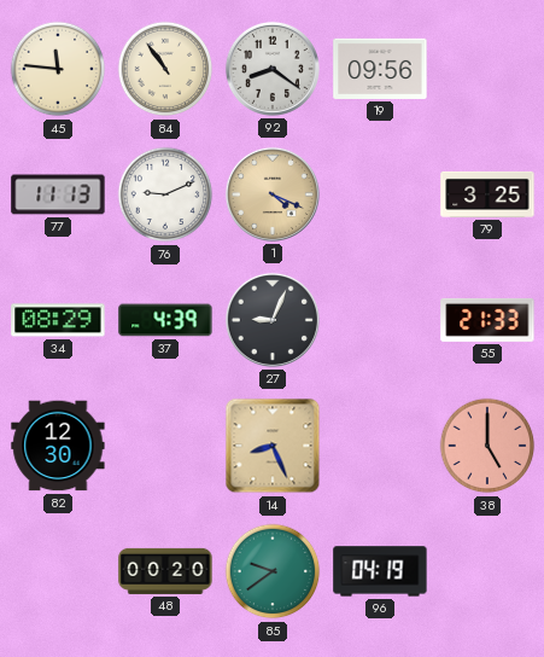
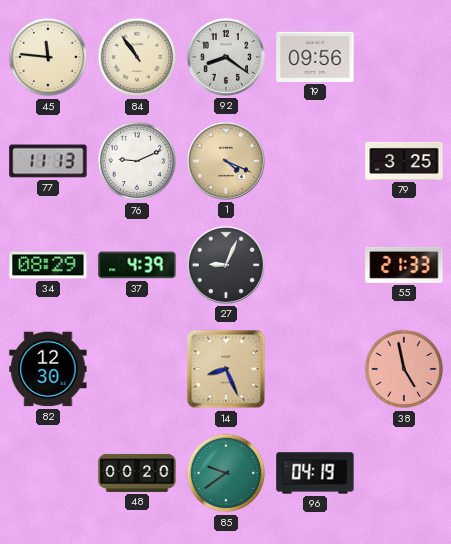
38: 5:00 -> 4:58 (404, 369)
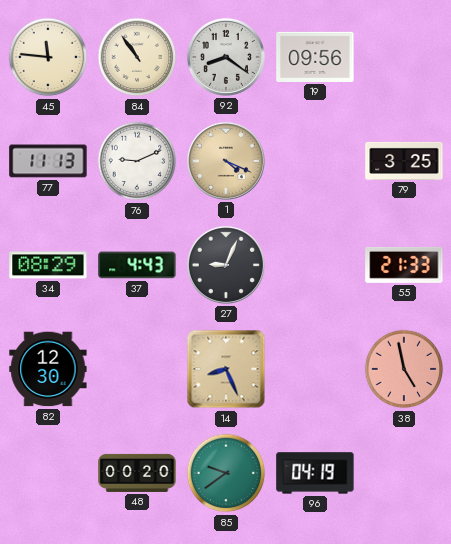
37: 4:39 -> 4:43 (137, 265)
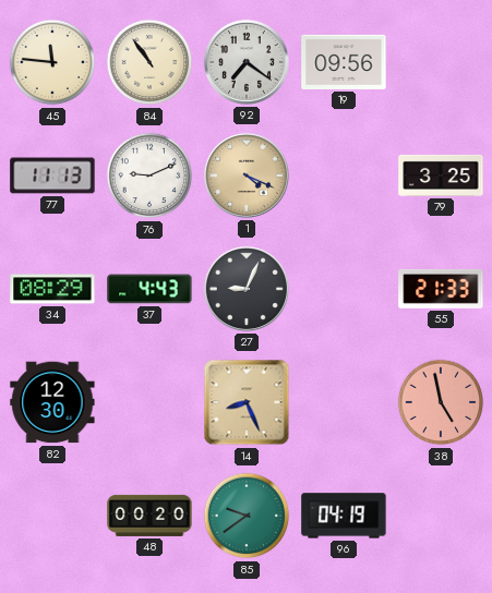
92: 8:21 -> 7:21 (247, 62)
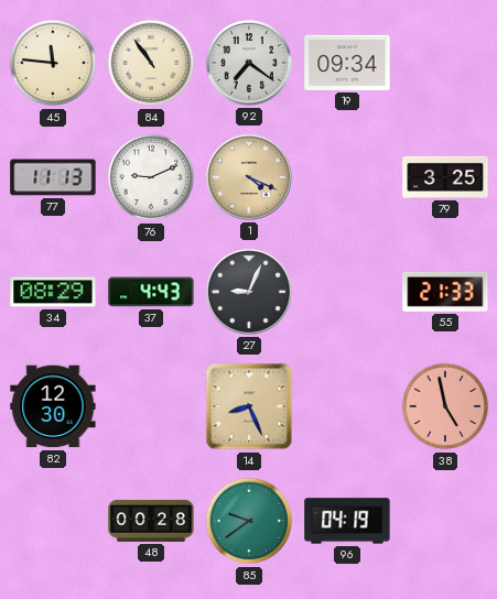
19: 09:56 -> 09:34 (347, 63)
48: 00:20 -> 00:28 (151, 521)
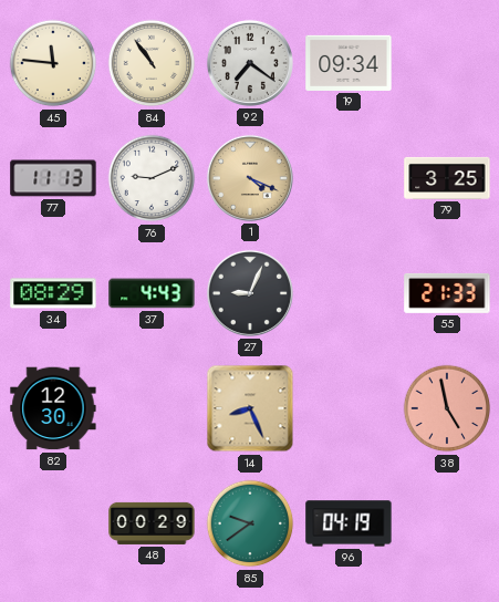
48: 00:28 -> 00:29 (152, 523)
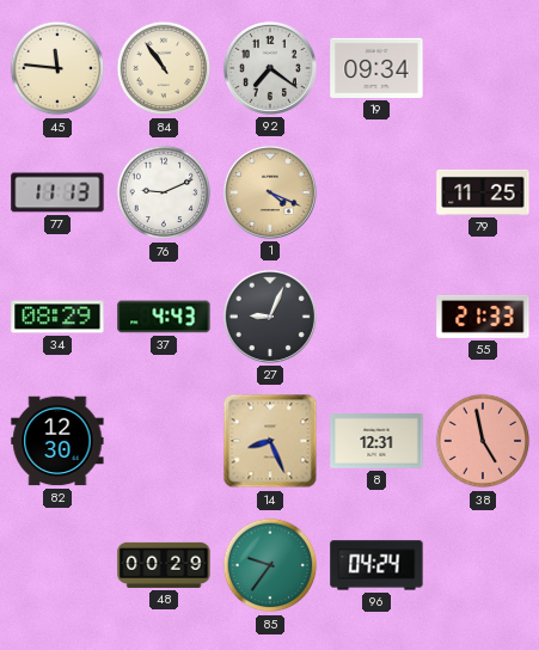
79: 3:25 -> 11:25 (483, 192)
8: none -> 12:31 (376, 442)
85: 9:39 -> 9:36 (270, 565)
96: 04:19 -> 04:24 (376, 565)
